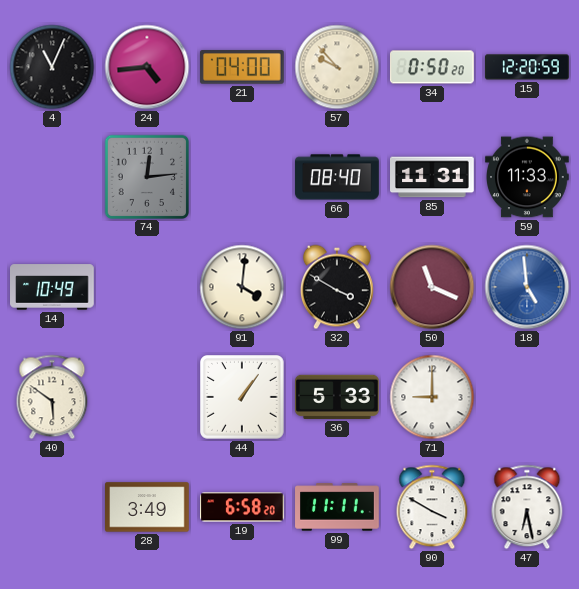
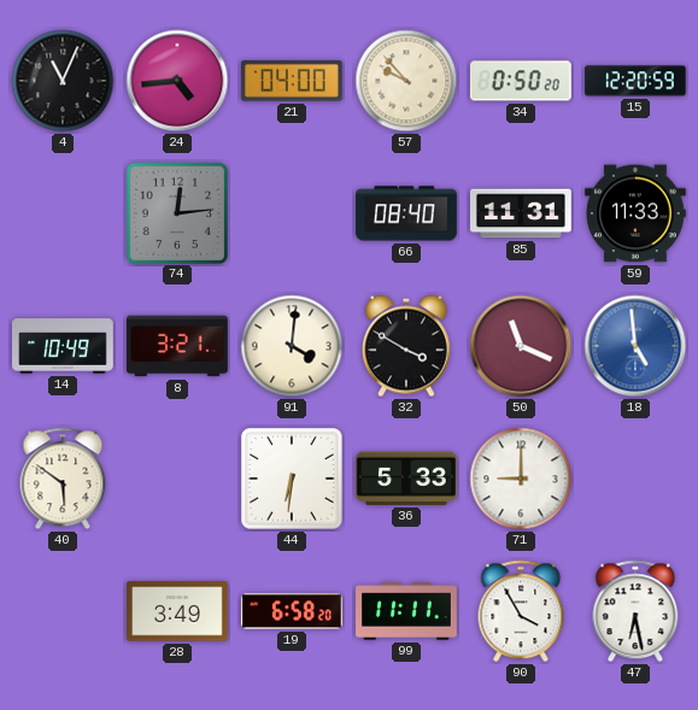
8: none -> 3:21 (178, 346)
44: 1:06 -> 6:31 (293, 480)
90: 3:50 -> 3:55 (521, 611)
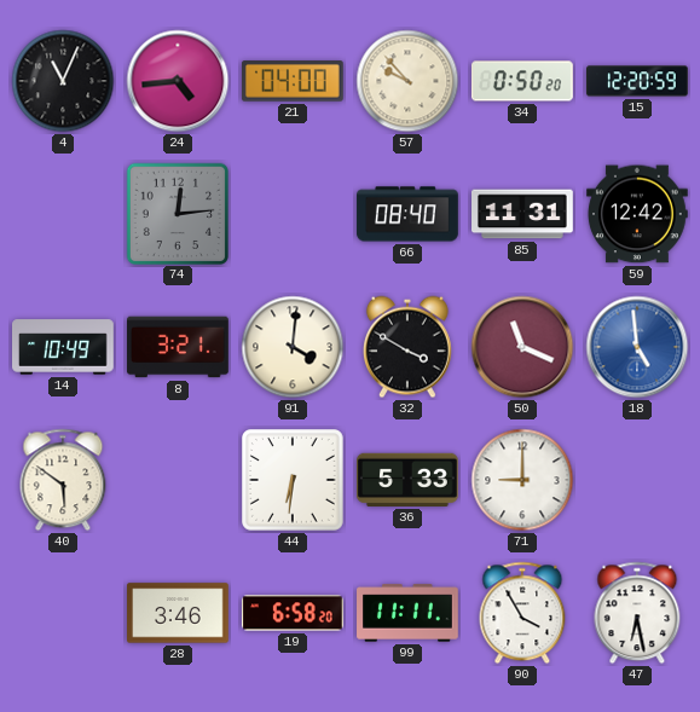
59: 11:33 -> 12:42 (638, 214)
28: 3:49 -> 3:46 (179, 613)
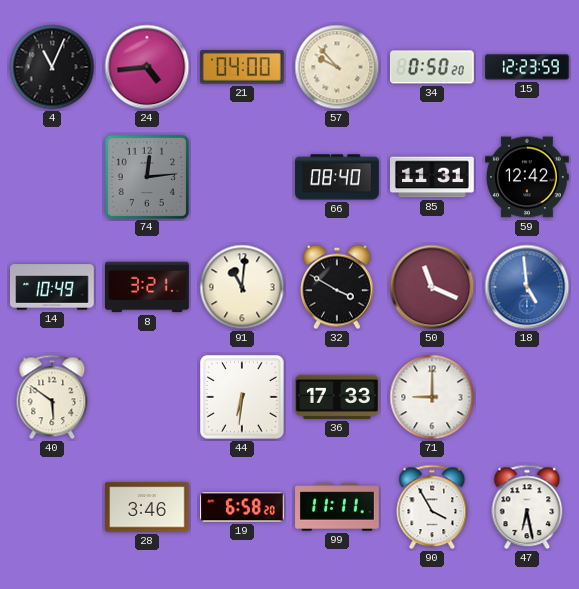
15: 12:20 -> 12:23 (527, 67)
91: 4:01 -> 11:01 (242, 287)
36: 5:33 -> 17:33 (338, 397)
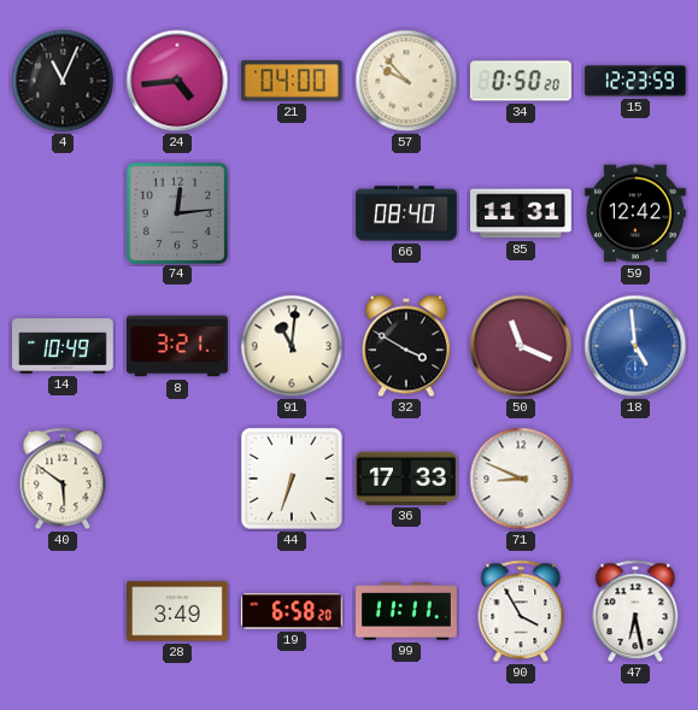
44: 6:31 -> 6:33 (293, 480)
71: 9:00 -> 8:49 (521, 479)
28: 3:46 -> 3:49 (178, 611)
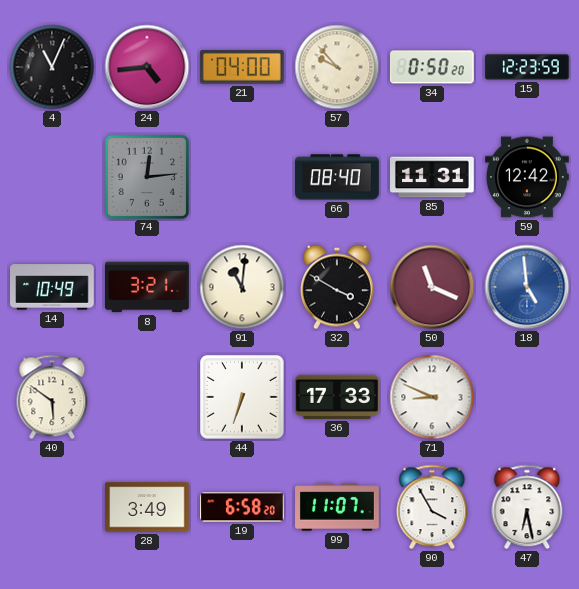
99: 11:11 -> 11:07 (337, 507)
